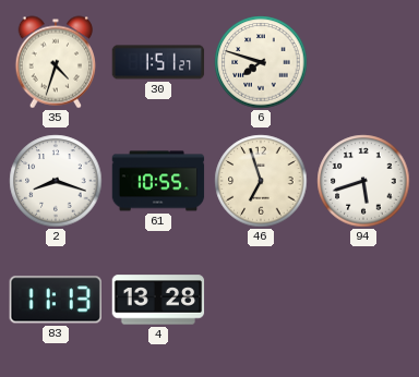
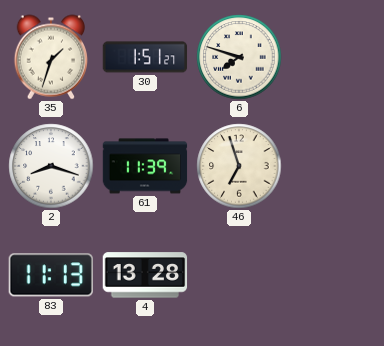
35: 4:33 -> 1:33 (50, 57)
61: 10:55 -> 11:39 (145, 166)
94: 5:42 -> none (363, 181)
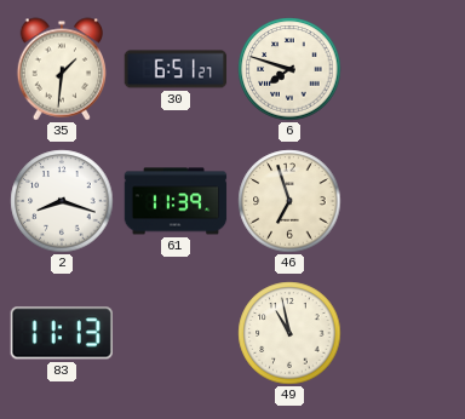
35: 1:33 -> 1:31 (61, 69)
30: 1:51 -> 6:51 (176, 69)
4: 13:28 -> none (145, 275)
49: none -> 10:58 (289, 333)
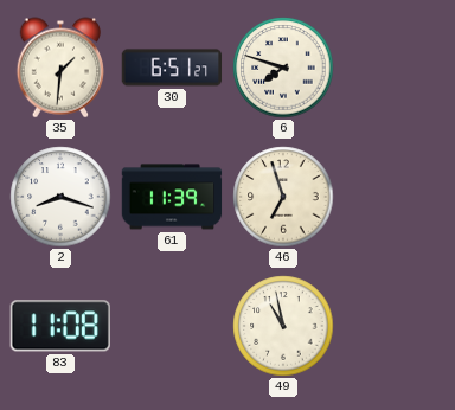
83: 11:13 -> 11:08 (60, 326)
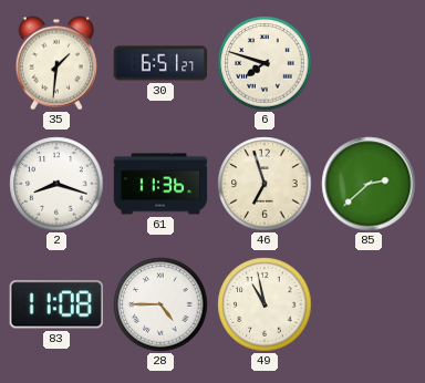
61: 11:39 -> 11:36 (160, 184)
85: none -> 2:38 (369, 184)
28: none -> 4:45 (160, 304)
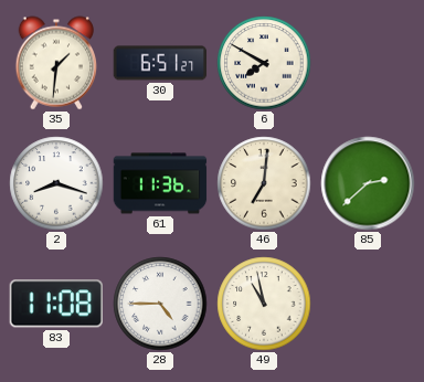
6: 7:48 -> 7:50 (264, 63)
46: 6:57 -> 7:01 (264, 183)
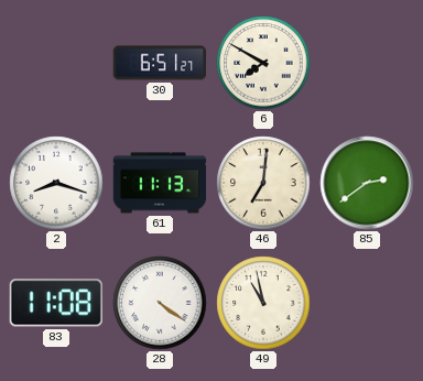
35: 1:31 -> none (55, 63)
61: 11:36 -> 11:13 (160, 183)
85: 2:38 -> 2:39 (367, 183)
28: 4:45 -> 4:21 (160, 303)
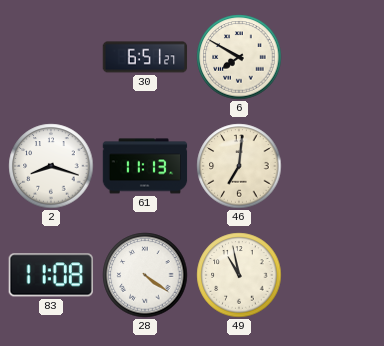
85: 2:39 -> none (367, 183)
